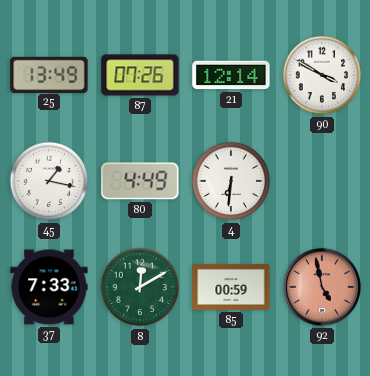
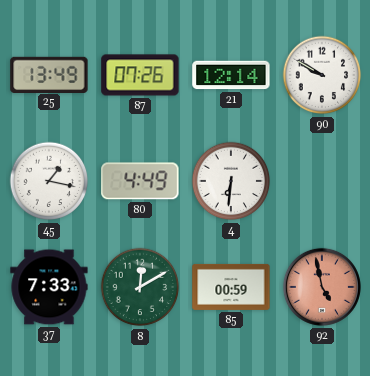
90: 3:50 -> 9:50 (322, 75)
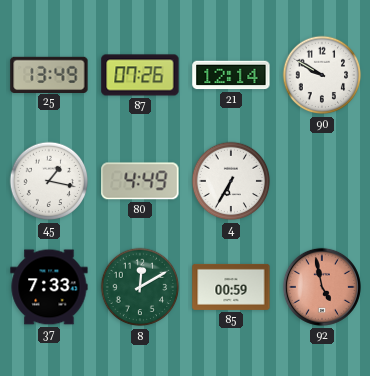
4: 6:31 -> 6:35 (231, 181)
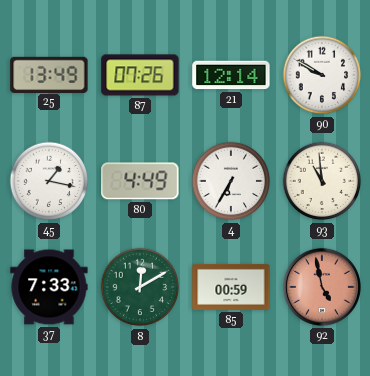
93: none -> 10:59 (322, 181)
